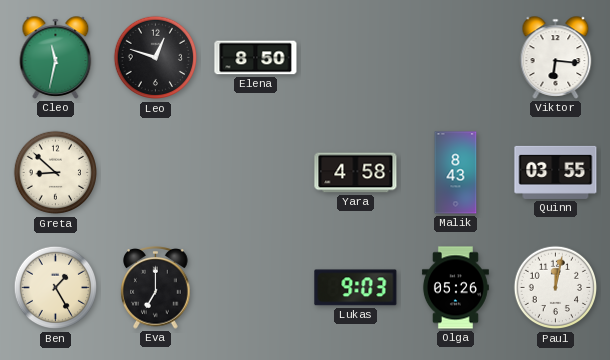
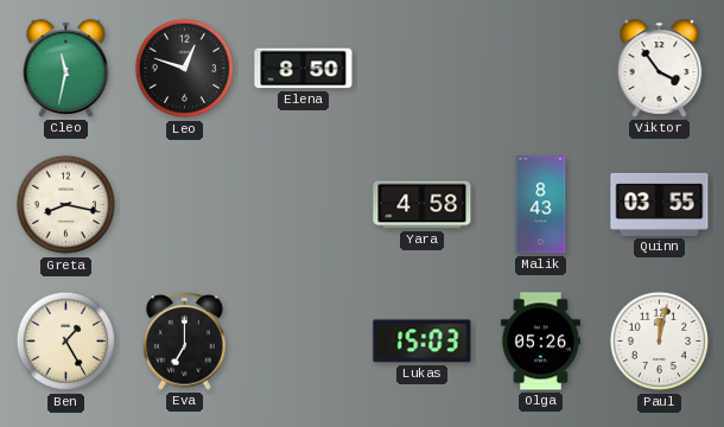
Viktor: 6:16 -> 3:54 (660, 69)
Greta: 8:52 -> 8:17 (66, 205)
Lukas: 9:03 -> 15:03 (423, 342)
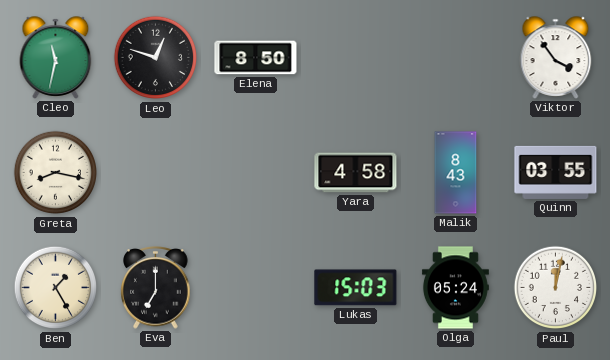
Olga: 05:26 -> 05:24 (455, 288)
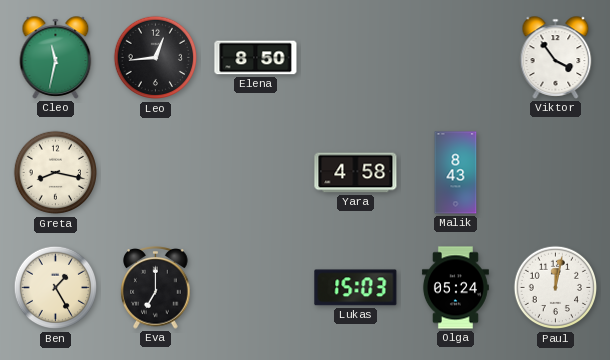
Leo: 12:48 -> 12:44 (156, 58)
Quinn: 03:55 -> none (556, 172)
